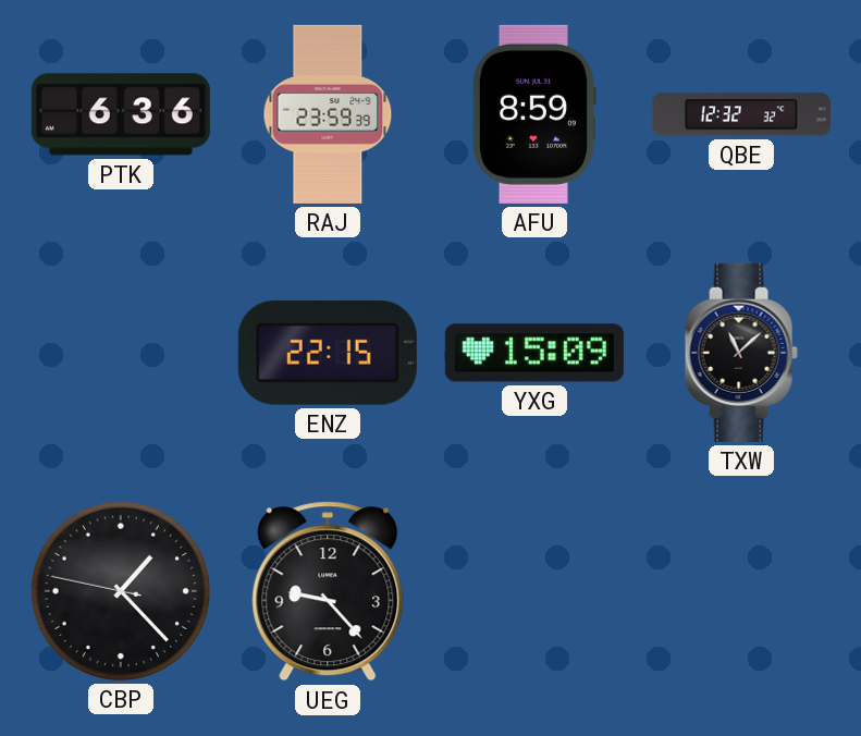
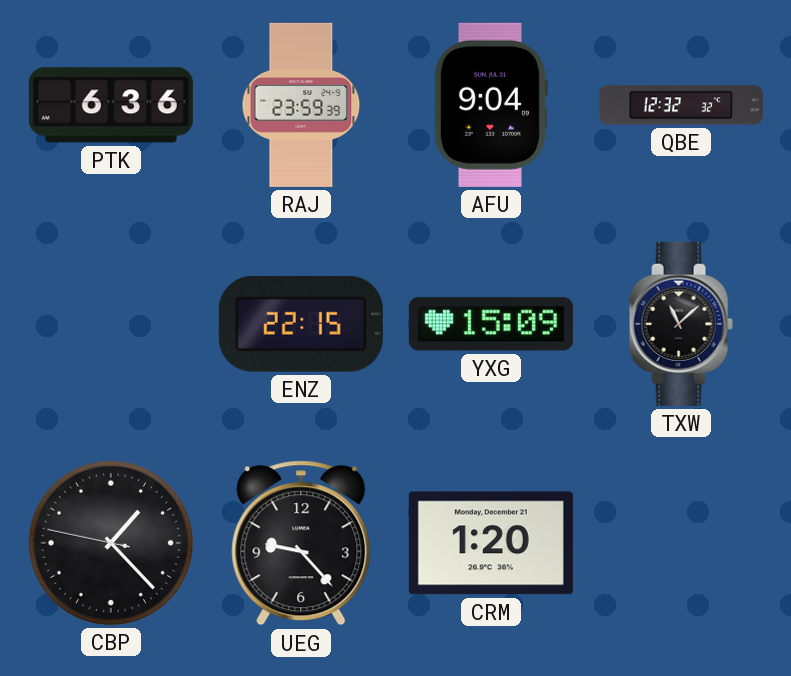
AFU: 8:59 -> 9:04 (490, 105)
CRM: none -> 1:20 (491, 543)
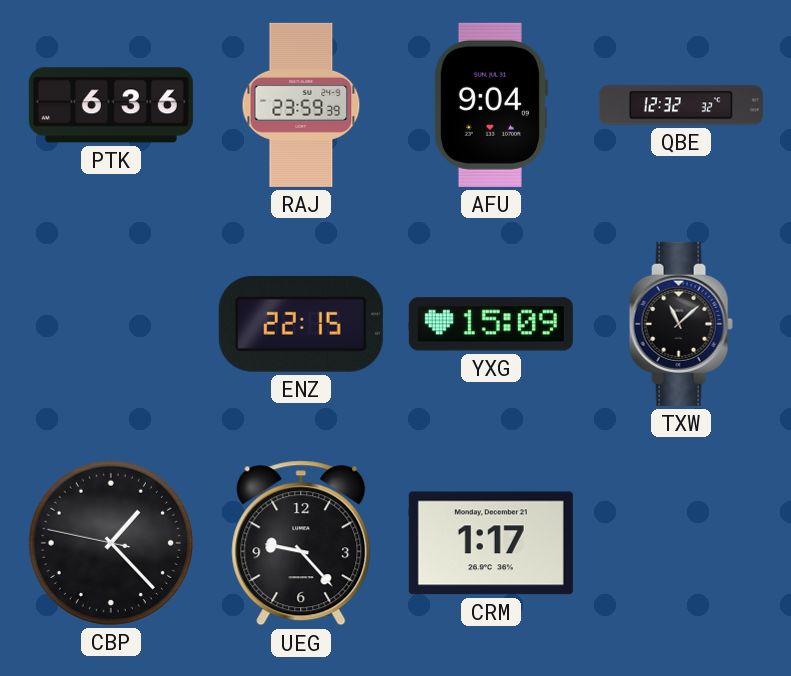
CRM: 1:20 -> 1:17 (491, 543)
